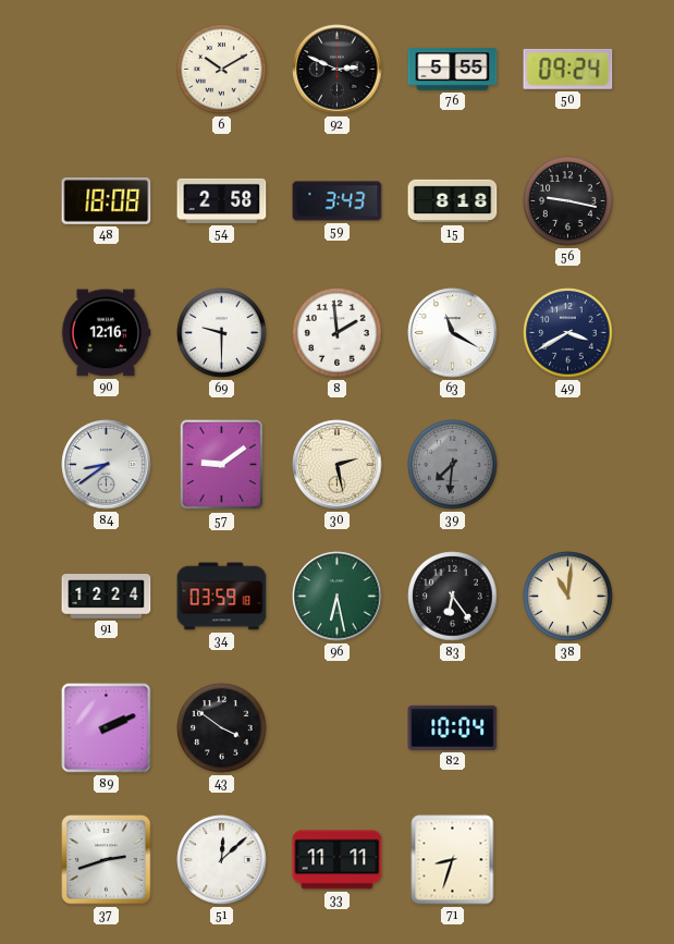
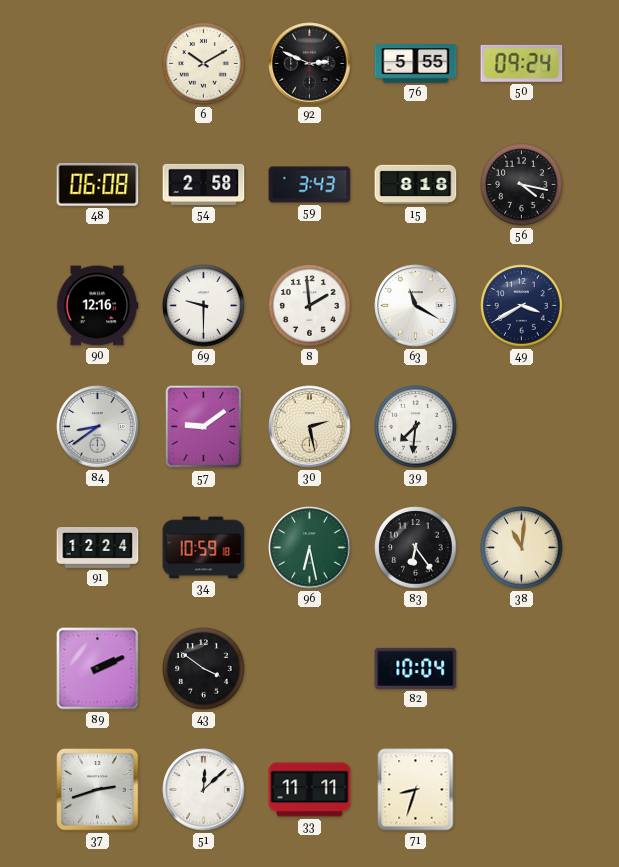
48: 18:08 -> 06:08 (98, 185)
56: 9:17 -> 4:17 (522, 185)
39 dial: grey -> white (416, 427)
34: 03:59 -> 10:59 (204, 548)
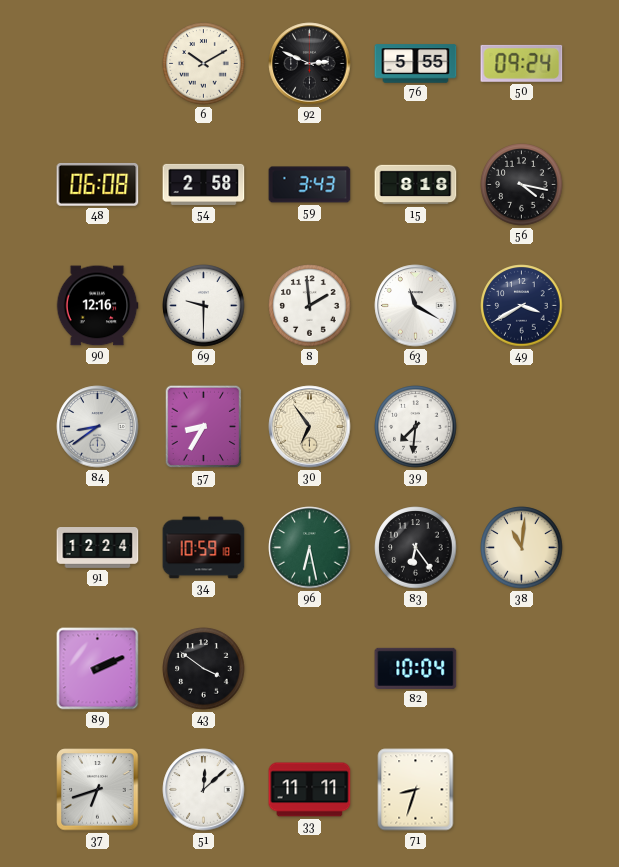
57: 9:09 -> 8:35 (204, 427)
30: 2:28 -> 6:54 (310, 427)
37: 2:42 -> 6:42 (98, 790)
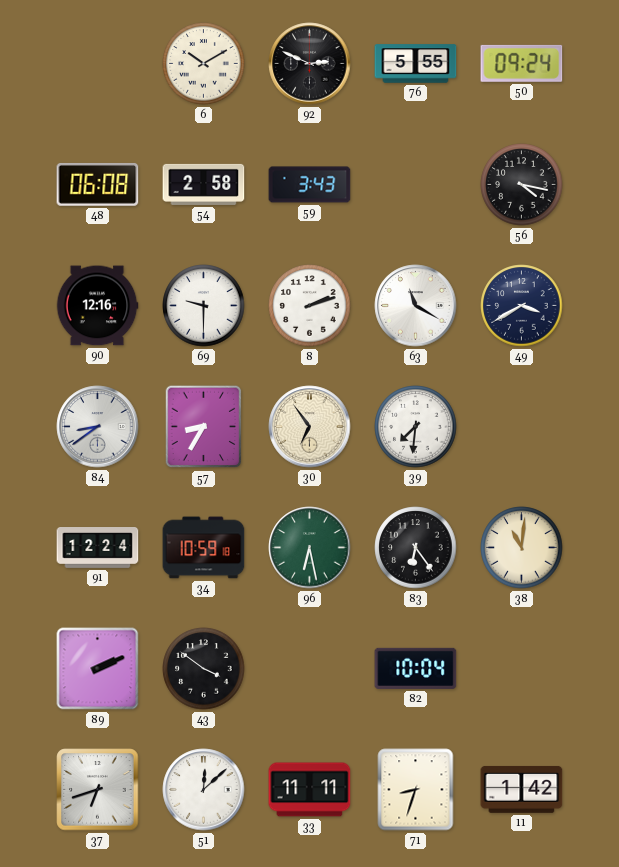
15: 8:18 -> none (416, 185)
8: 1:59 -> 2:12 (310, 306)
11: none -> 1:42 (522, 790)
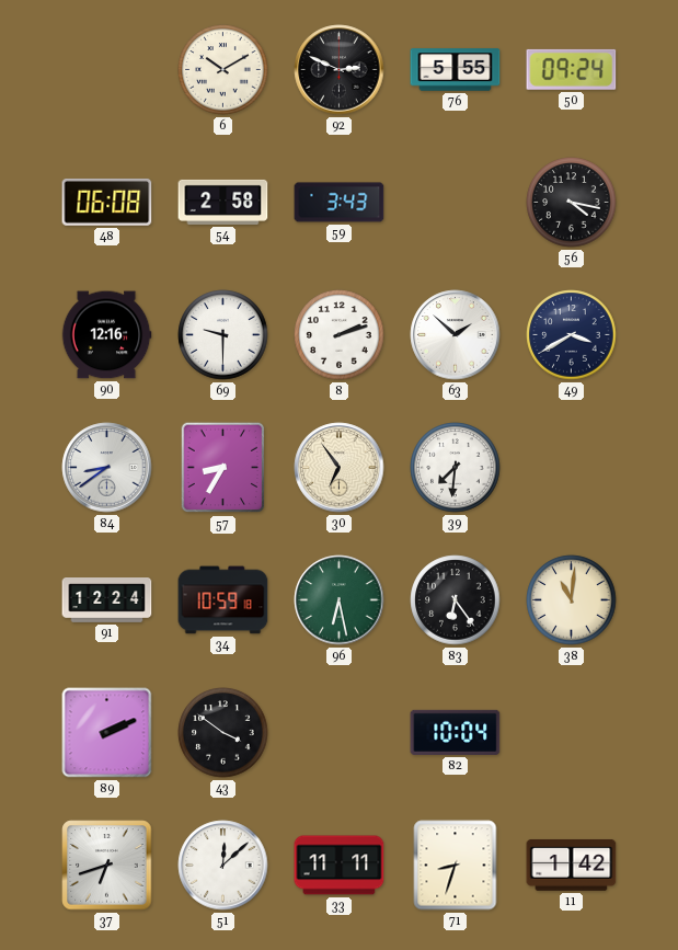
63: 11:20 -> 1:52 (456, 335)
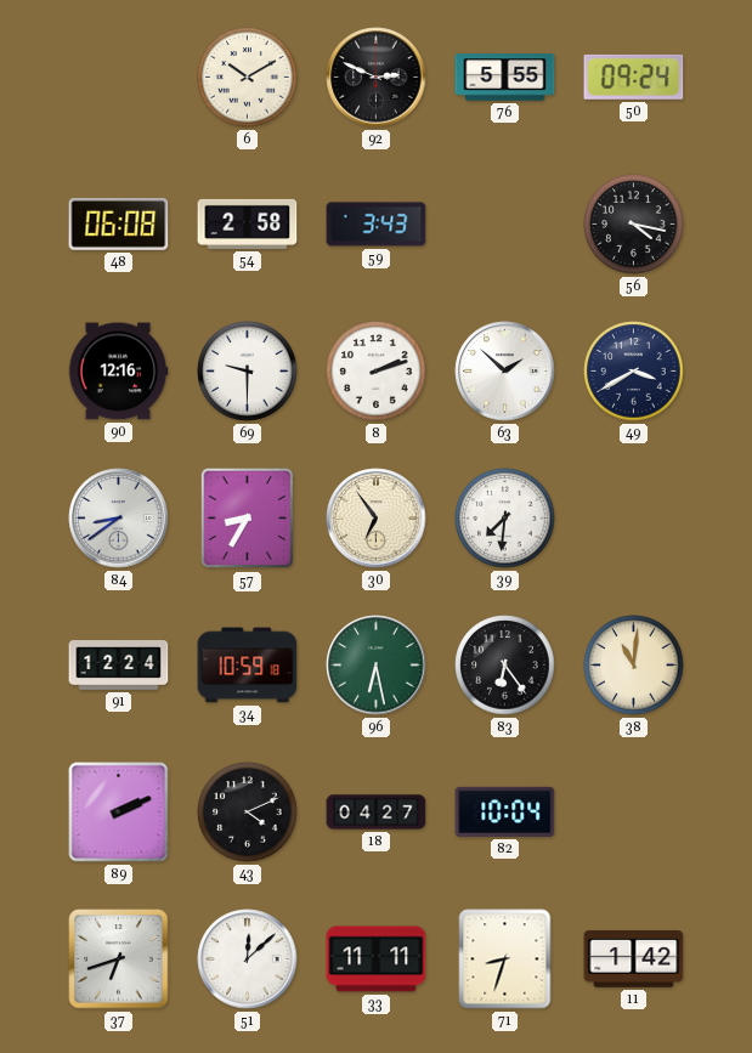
43: 3:51 -> 4:11 (248, 813)
18: none -> 04:27 (377, 813)
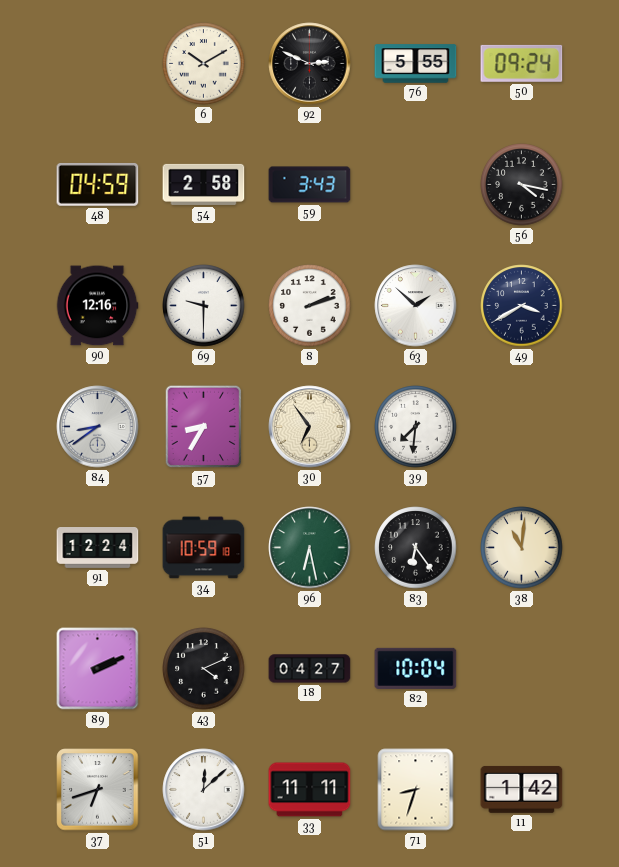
48: 06:08 -> 04:59 (98, 185)
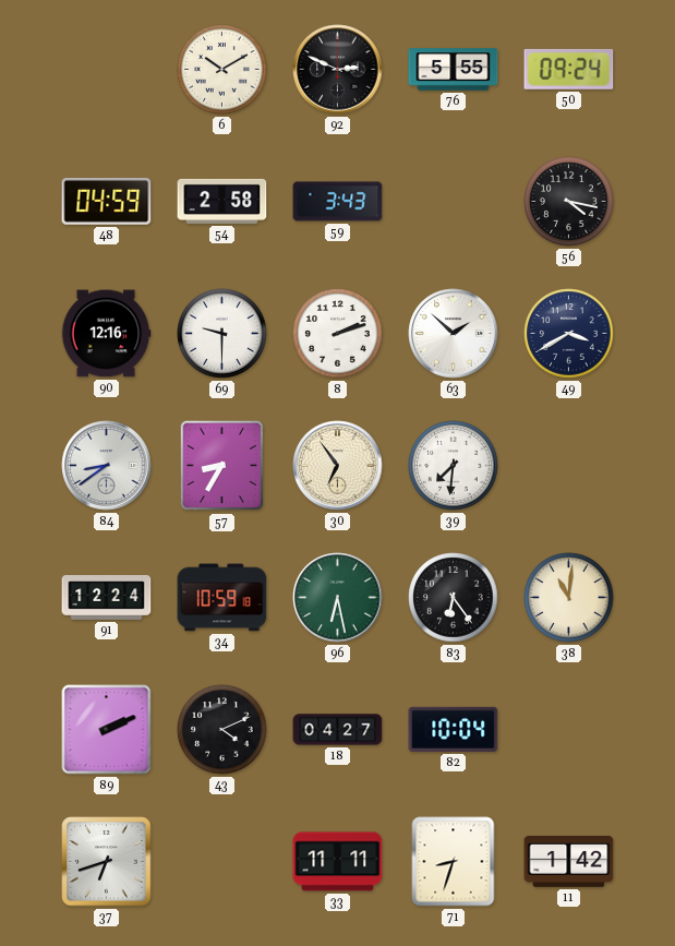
51: 12:08 -> none (204, 790)
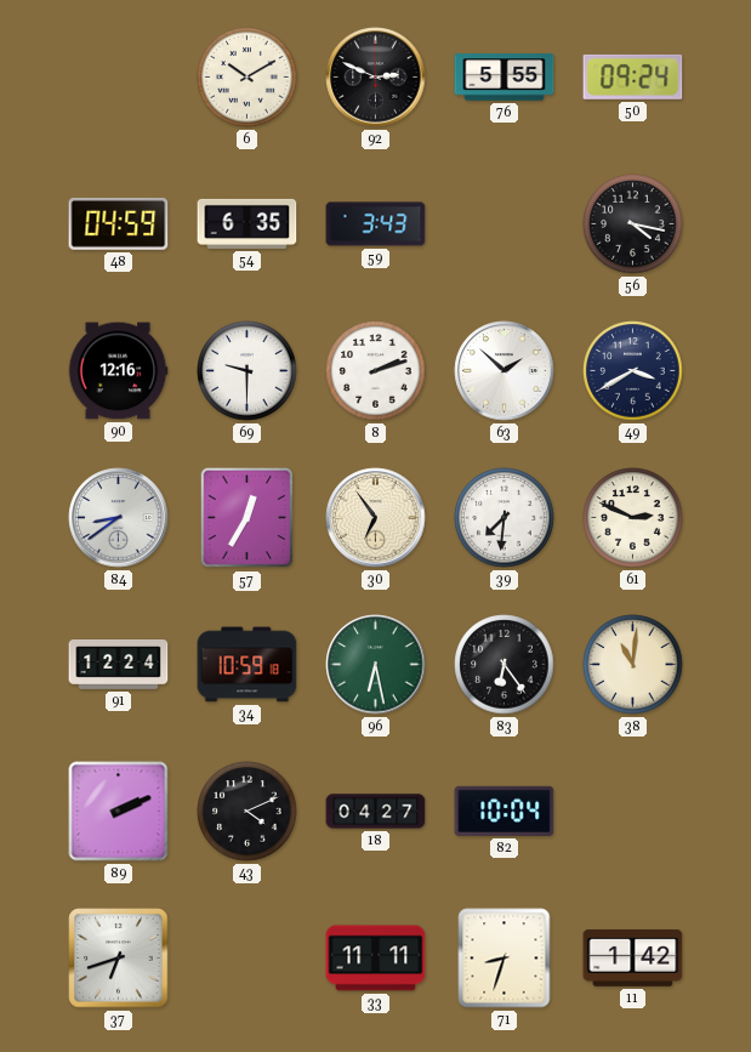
54: 2:58 -> 6:35 (248, 223)
57: 8:35 -> 12:35 (248, 518)
61: none -> 2:49 (633, 518)
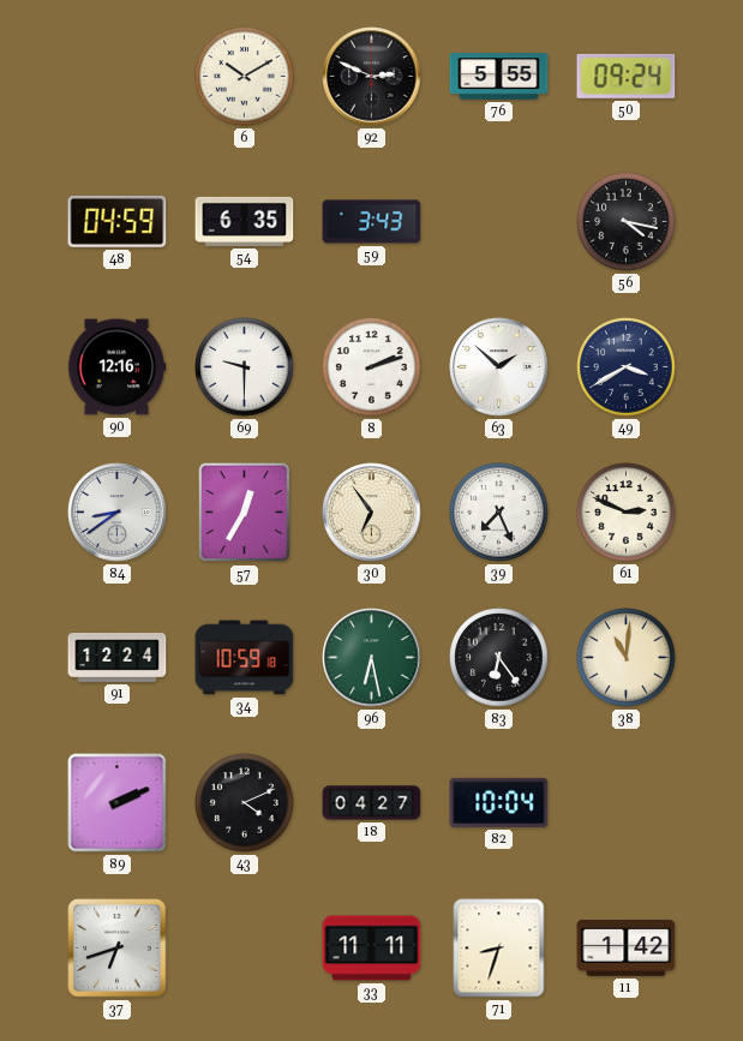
39: 7:31 -> 7:26 (499, 513)
